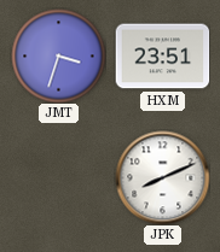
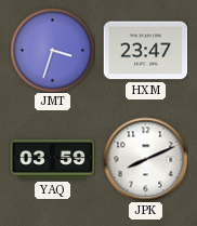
HXM: 23:51 -> 23:47 (145, 51)
YAQ: none -> 03:59 (52, 160)
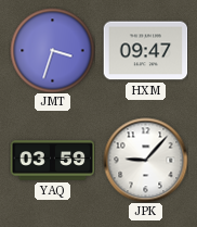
HXM: 23:47 -> 09:47 (145, 51)
JPK: 8:11 -> 9:07 (145, 160)
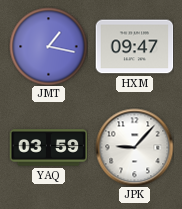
JMT: 3:33 -> 1:17 (48, 46)
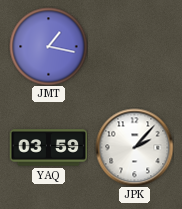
HXM: 09:47 -> none (134, 47)
JPK: 9:07 -> 2:07 (134, 147)
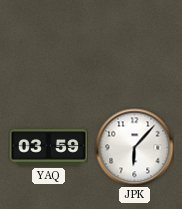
JMT: 1:17 -> none (48, 46)
JPK: 2:07 -> 6:07 (134, 147)
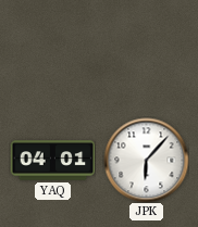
YAQ: 03:59 -> 04:01 (52, 161)
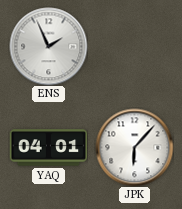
ENS: none -> 1:56 (48, 46)
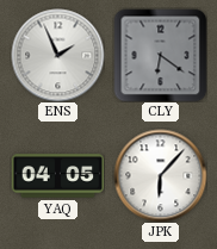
CLY: none -> 6:21 (160, 55)
YAQ: 04:01 -> 04:05 (57, 176)
